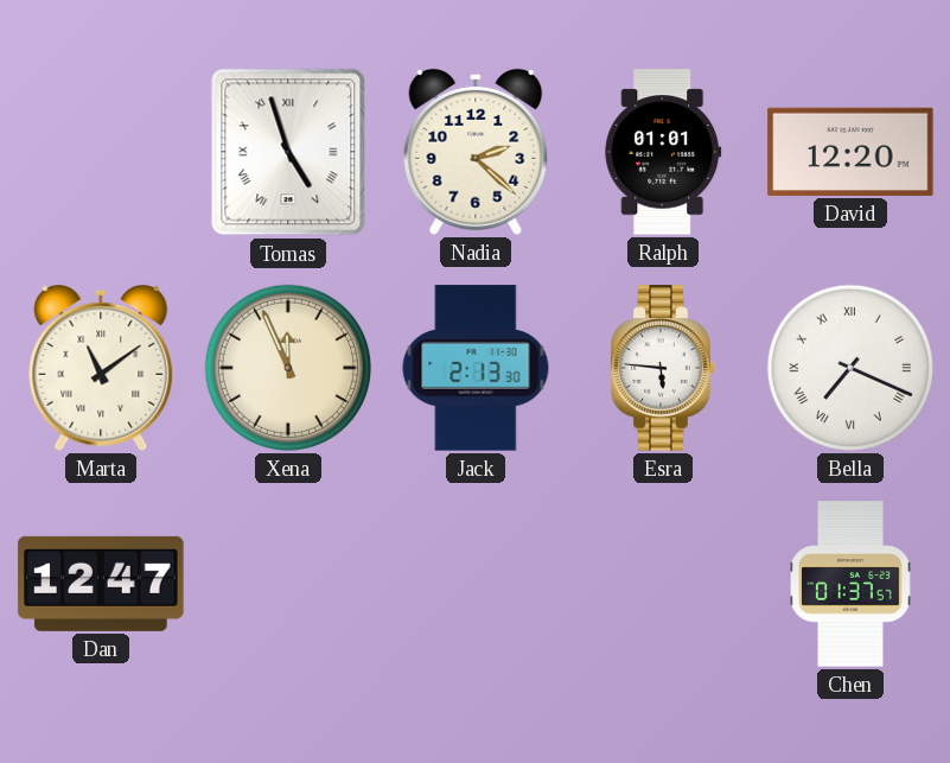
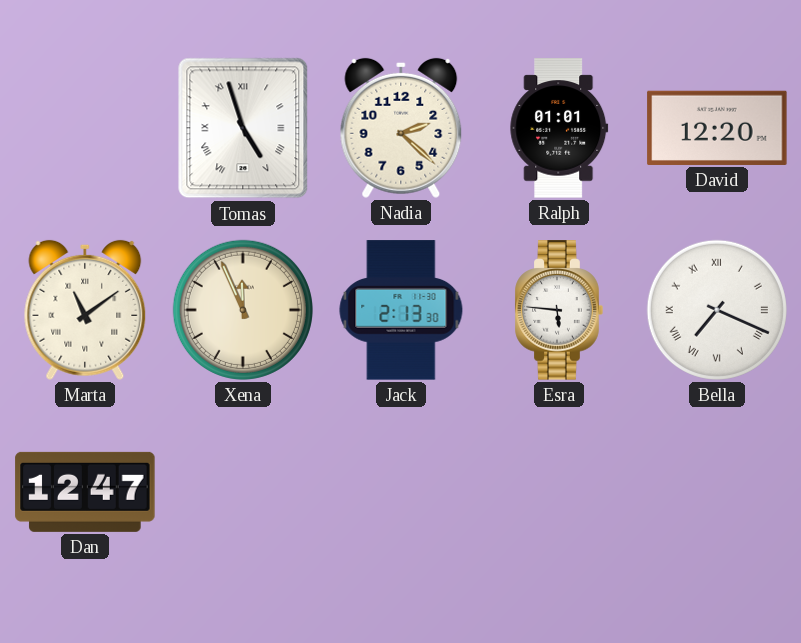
Chen: 01:37 -> none (850, 584)
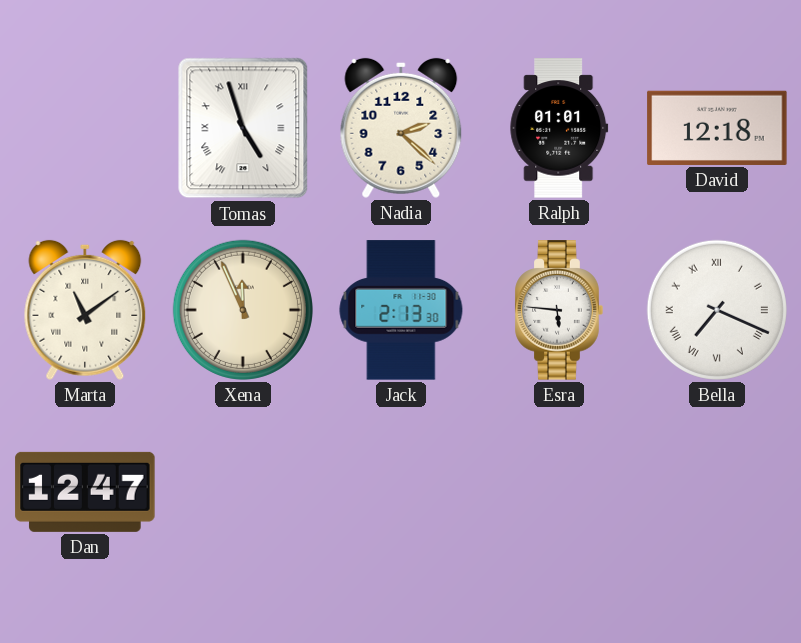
David: 12:20 -> 12:18 (717, 128)
